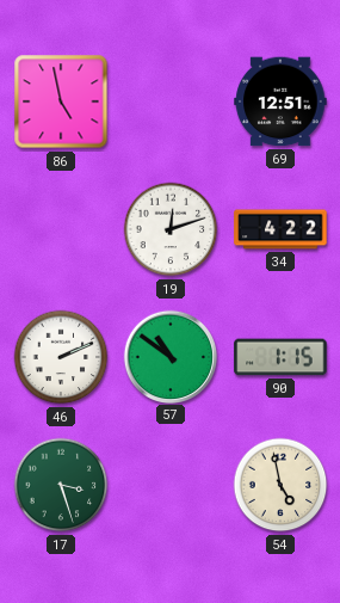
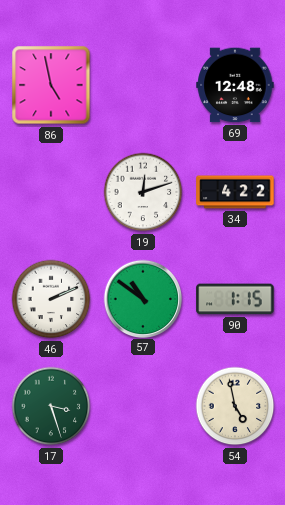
69: 12:51 -> 12:48 (235, 85)
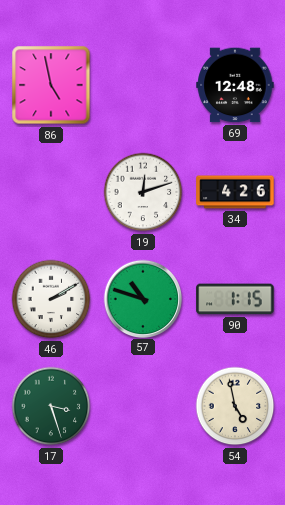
34: 4:22 -> 4:26 (235, 192)
46: 2:11 -> 2:10 (51, 299)
57: 10:51 -> 10:48 (142, 298)
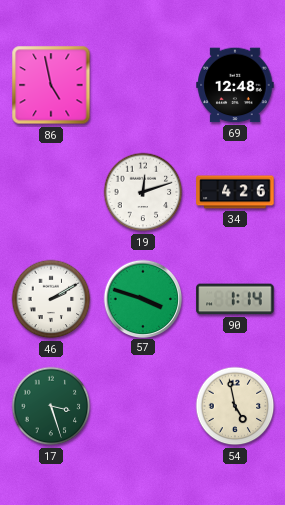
57: 10:48 -> 3:48 (142, 298)
90: 1:15 -> 1:14 (235, 299)
